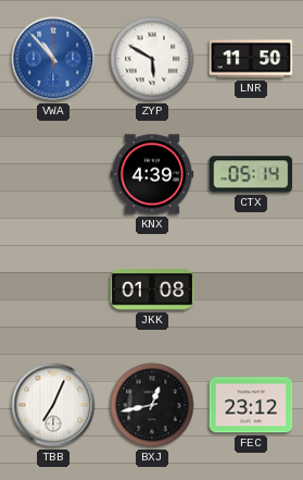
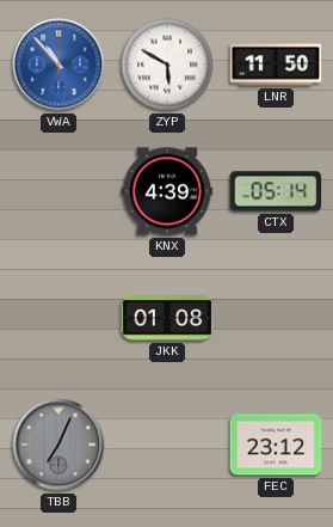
TBB dial: white -> grey (58, 445)
BXJ: 12:43 -> none (152, 405)
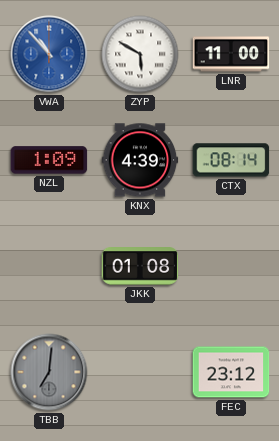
LNR: 11:50 -> 11:00 (231, 54)
NZL: none -> 1:09 (49, 160)
CTX: 05:14 -> 08:14 (231, 160)
TBB: 7:04 -> 7:01 (49, 372)
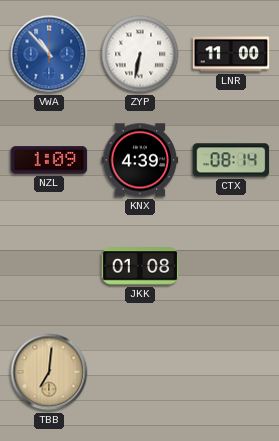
ZYP: 5:50 -> 6:32 (140, 54)
TBB dial: grey -> champagne (49, 372)
FEC: 23:12 -> none (231, 372)
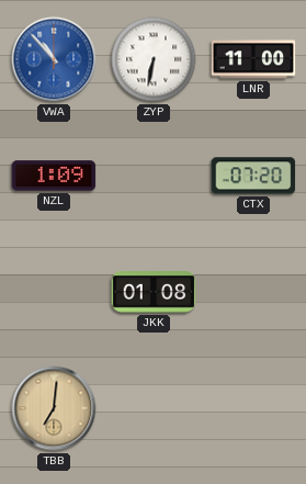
KNX: 4:39 -> none (140, 160)
CTX: 08:14 -> 07:20 (253, 176)
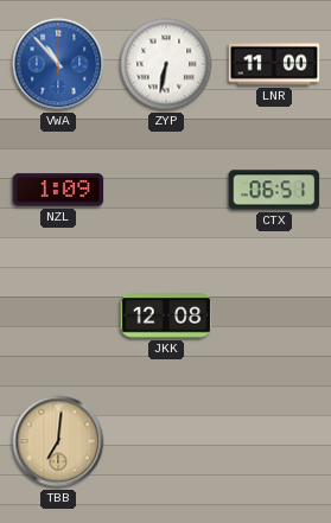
CTX: 07:20 -> 06:51 (274, 190)
JKK: 01:08 -> 12:08 (166, 317)
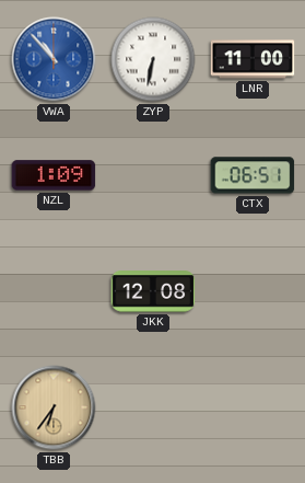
TBB: 7:01 -> 6:36 (54, 407)
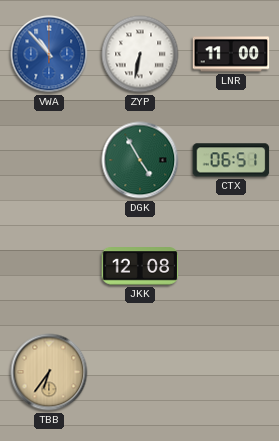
NZL: 1:09 -> none (54, 175)
DGK: none -> 4:55 (140, 160)
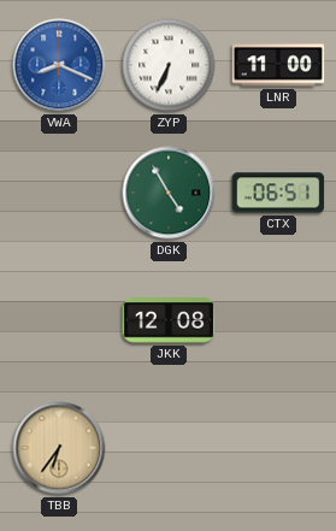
VWA: 10:53 -> 8:19 (59, 65)
ZYP: 6:32 -> 6:34 (169, 65)
